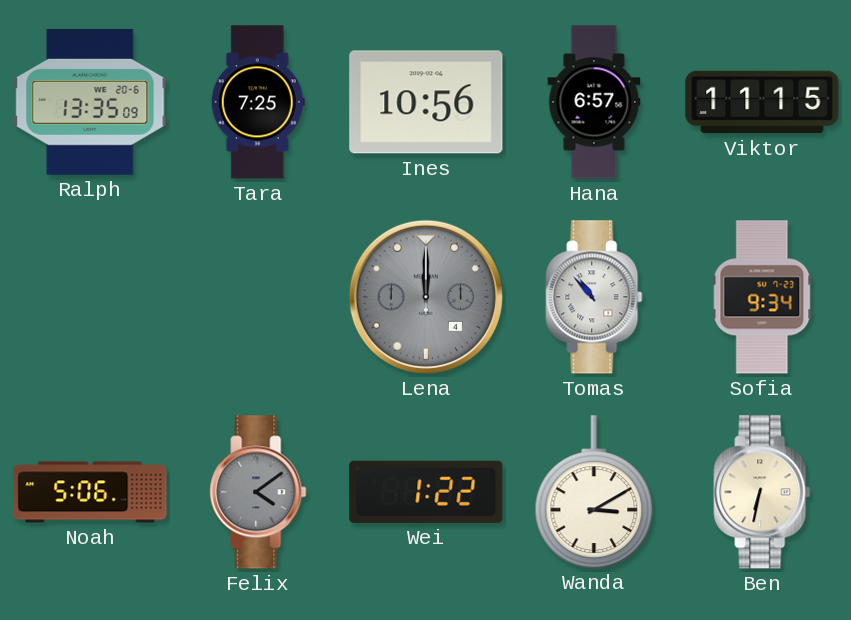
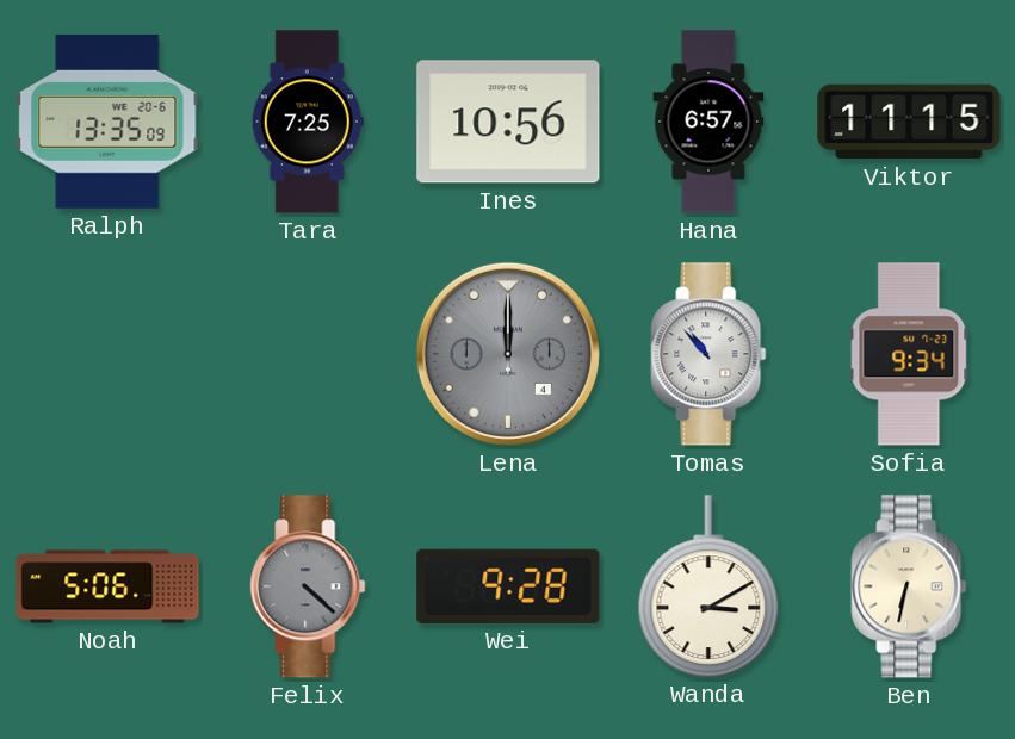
Felix: 4:09 -> 4:22 (308, 586)
Wei: 1:22 -> 9:28 (508, 586)
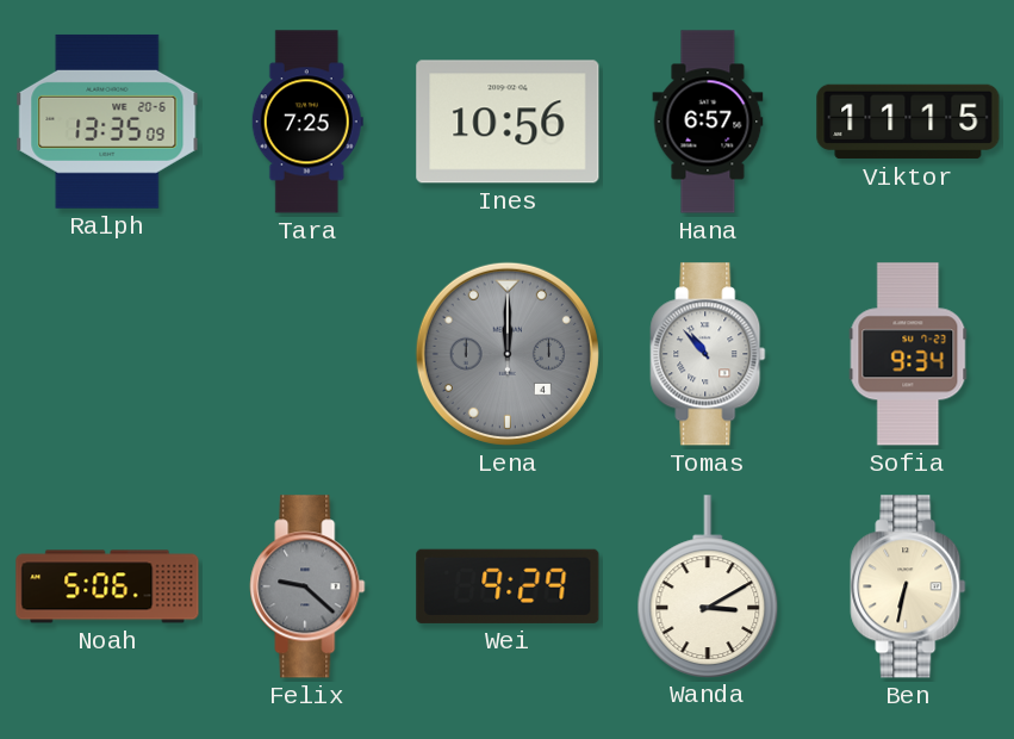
Felix: 4:22 -> 9:22 (307, 586)
Wei: 9:28 -> 9:29 (508, 586)
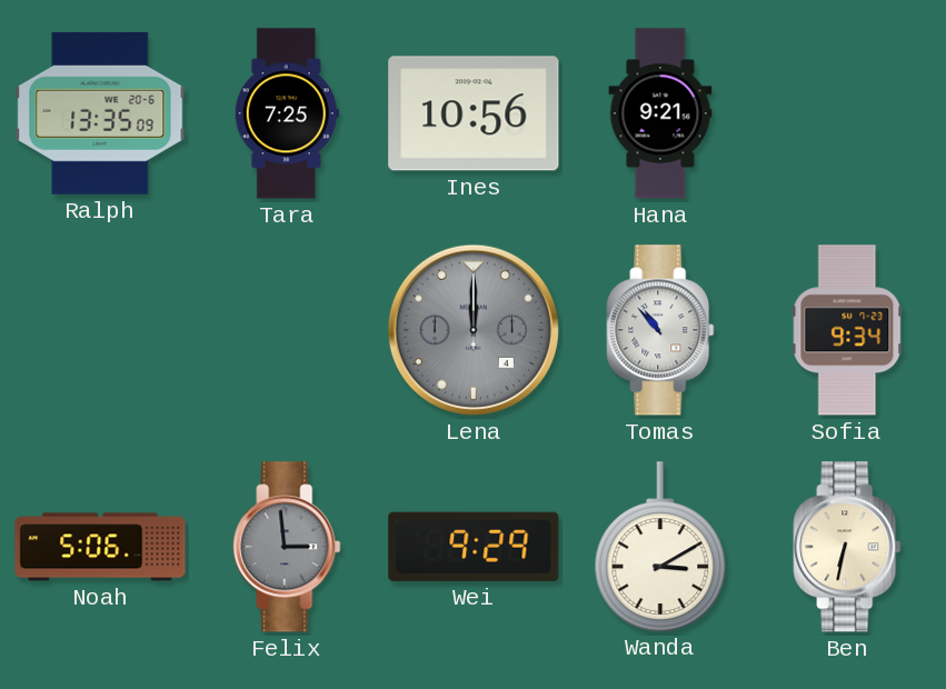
Hana: 6:57 -> 9:21 (660, 113)
Viktor: 11:15 -> none (908, 122)
Felix: 9:22 -> 2:59 (287, 547)
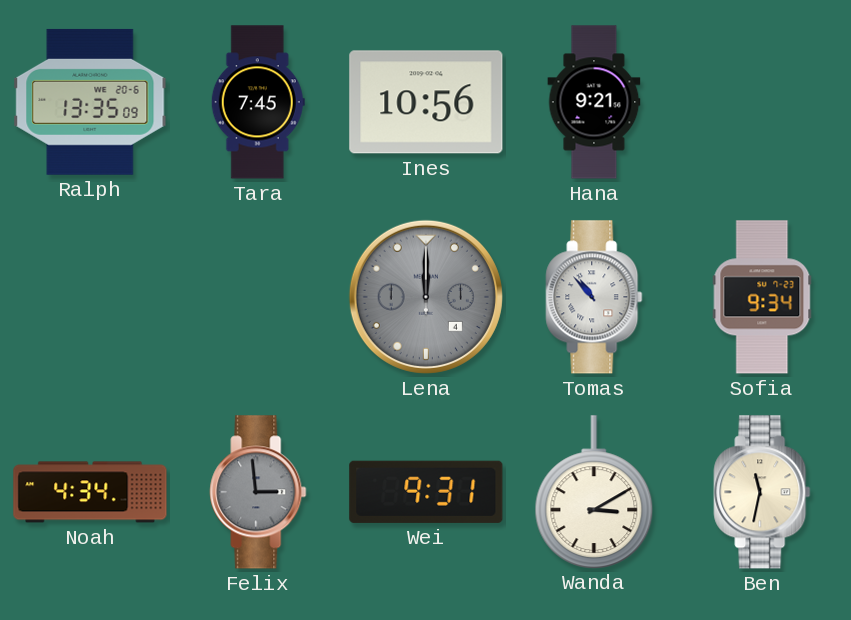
Tara: 7:25 -> 7:45 (258, 102)
Noah: 5:06 -> 4:34 (90, 492)
Wei: 9:29 -> 9:31 (426, 492)
Ben: 6:32 -> 11:32 (762, 492)
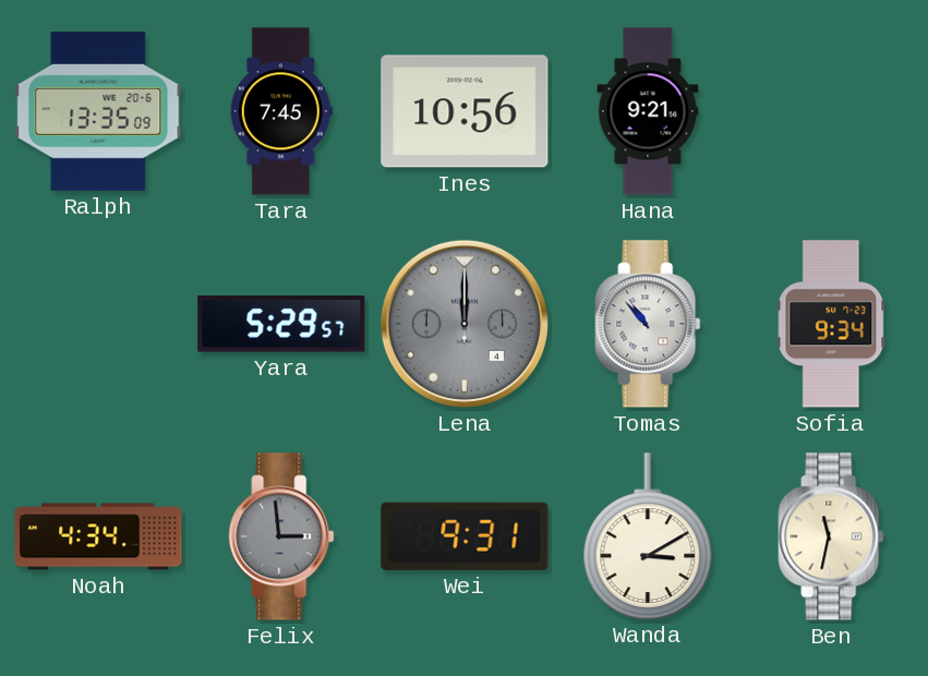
Yara: none -> 5:29 (281, 325)
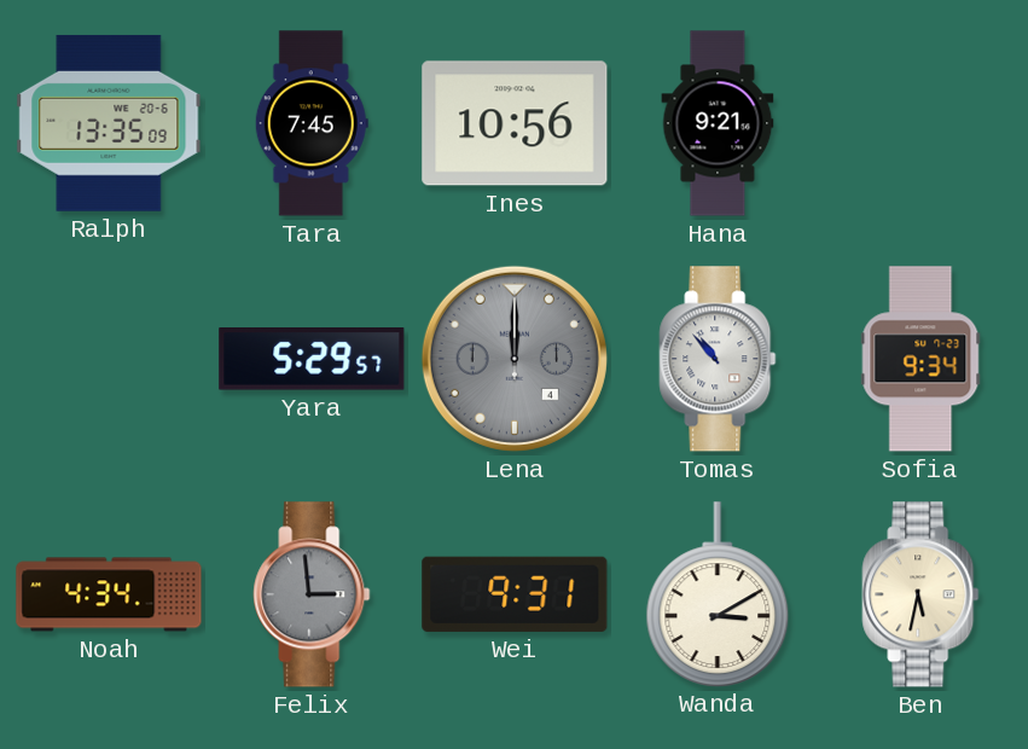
Ben: 11:32 -> 5:32 (920, 594)
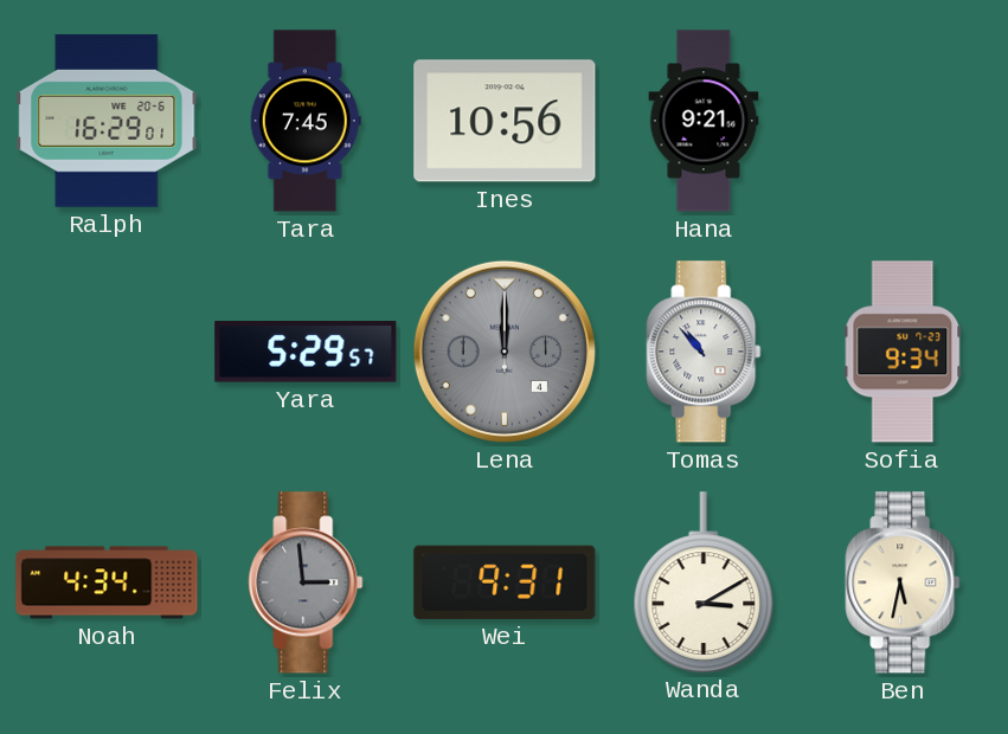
Ralph: 13:35 -> 16:29 (107, 121)
